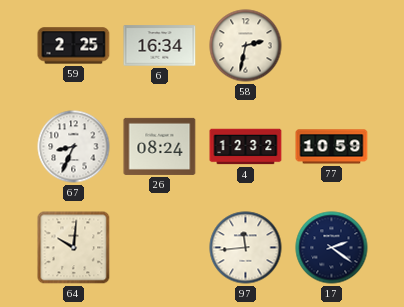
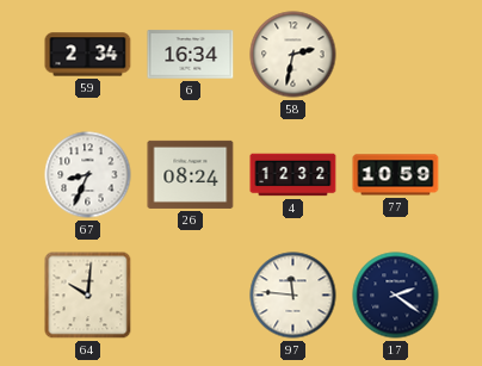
59: 2:25 -> 2:34 (88, 55)
97: 11:44 -> 11:46 (293, 296)
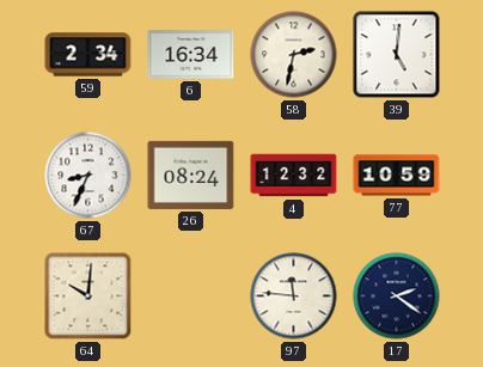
39: none -> 5:01 (397, 55)
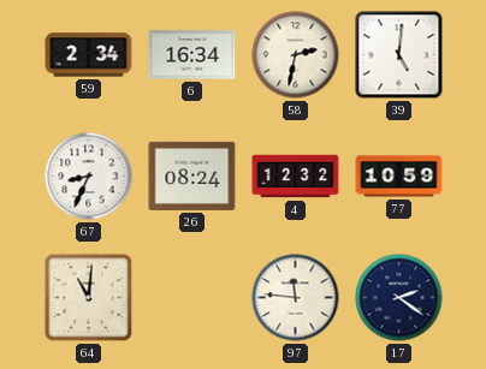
64: 10:01 -> 11:01 (89, 298)
